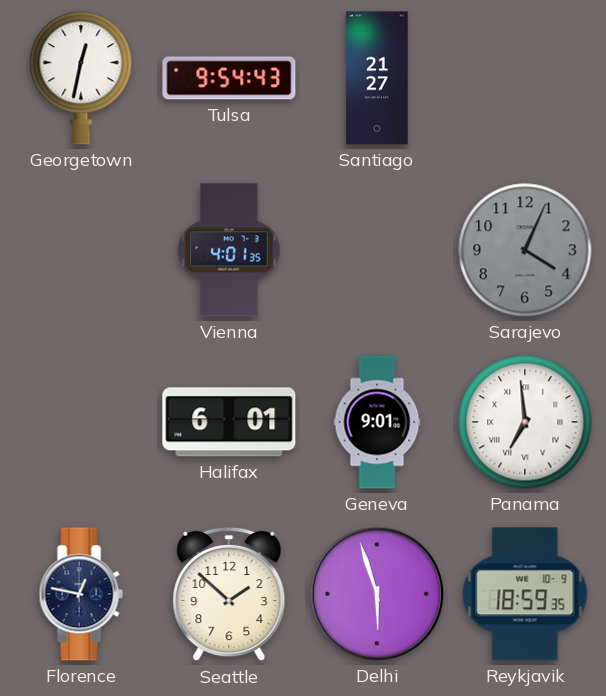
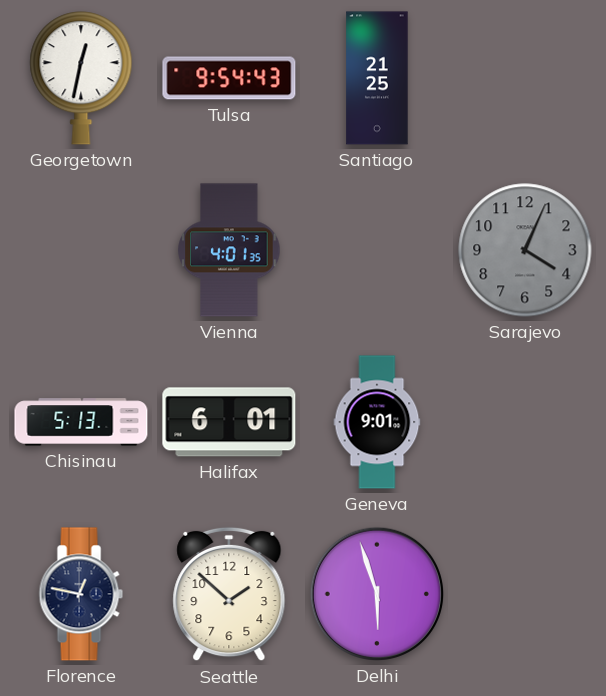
Santiago: 21:27 -> 21:25 (377, 78)
Chisinau: none -> 5:13 (81, 422)
Panama: 6:59 -> none (525, 422)
Reykjavik: 18:59 -> none (525, 594)
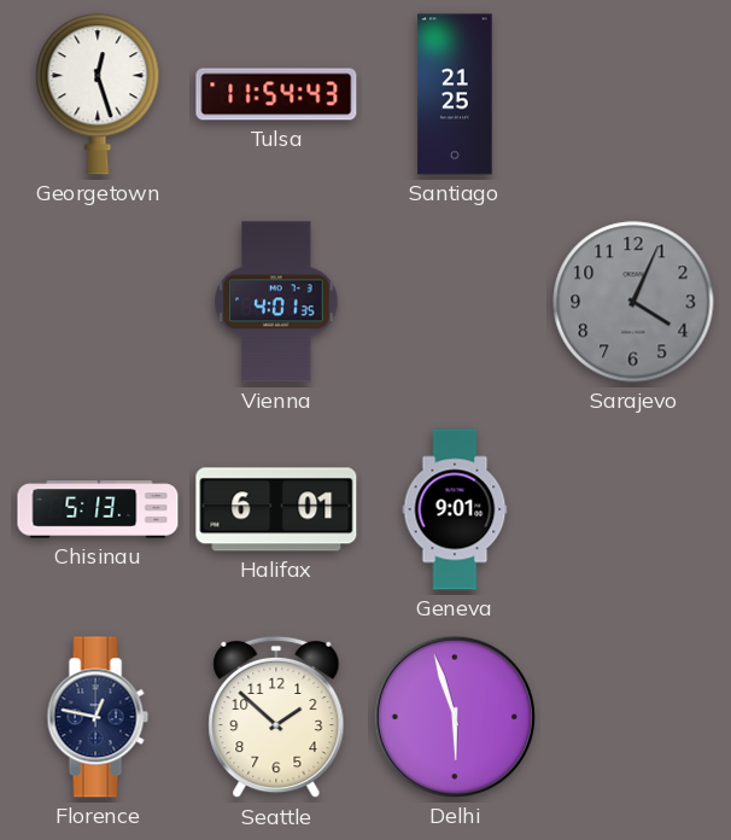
Georgetown: 12:32 -> 12:27 (98, 94)
Tulsa: 9:54 -> 11:54 (276, 94)
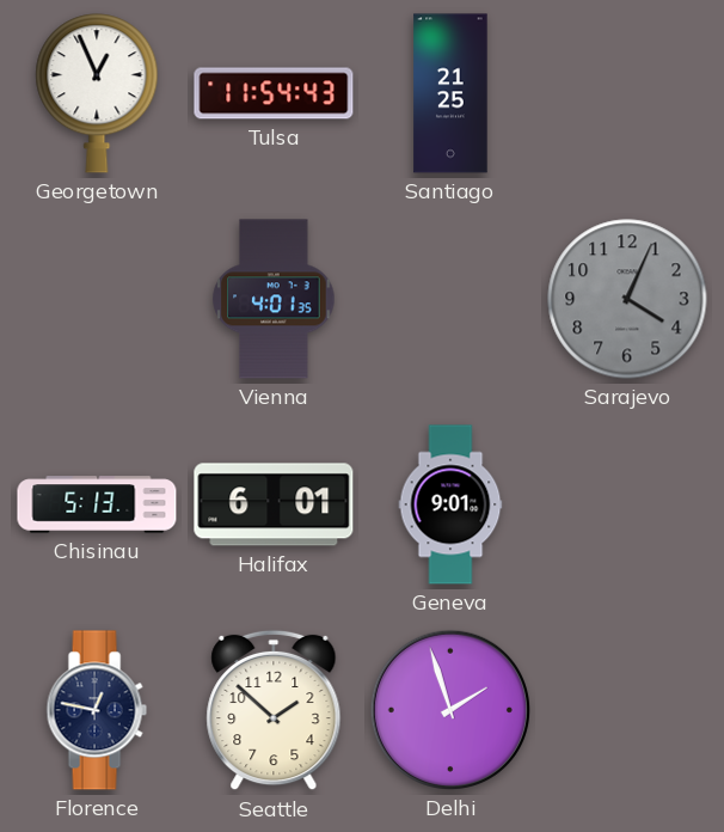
Georgetown: 12:27 -> 12:56 (97, 93)
Delhi: 5:57 -> 1:57 (450, 710)
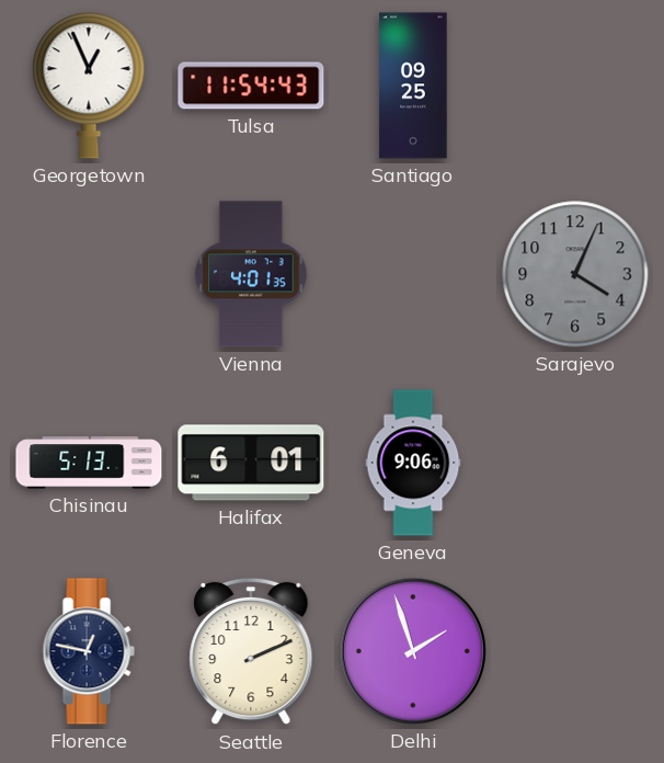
Santiago: 21:25 -> 09:25 (413, 86)
Geneva: 9:01 -> 9:06 (413, 463)
Seattle: 1:52 -> 2:11 (251, 651)
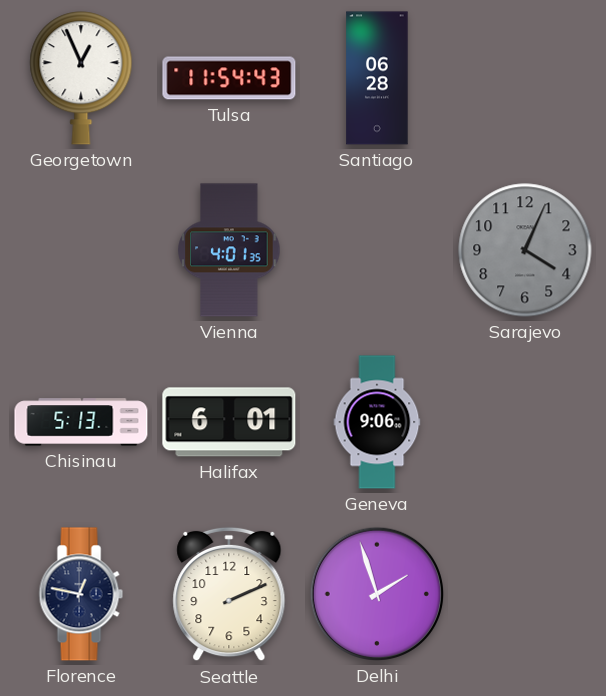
Santiago: 09:25 -> 06:28 (377, 78)
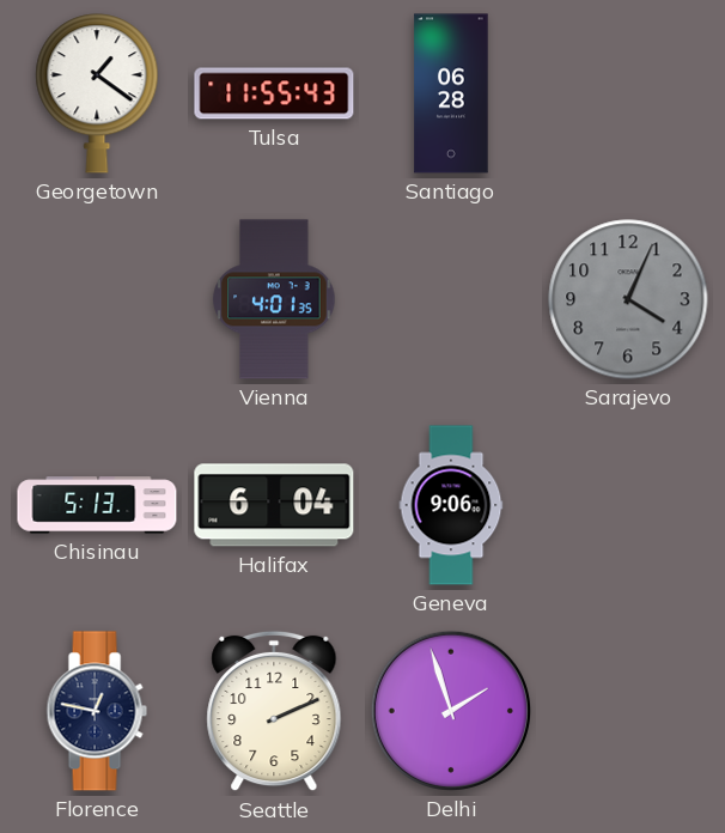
Georgetown: 12:56 -> 1:21 (97, 93)
Tulsa: 11:54 -> 11:55 (274, 93)
Halifax: 6:01 -> 6:04 (274, 505)
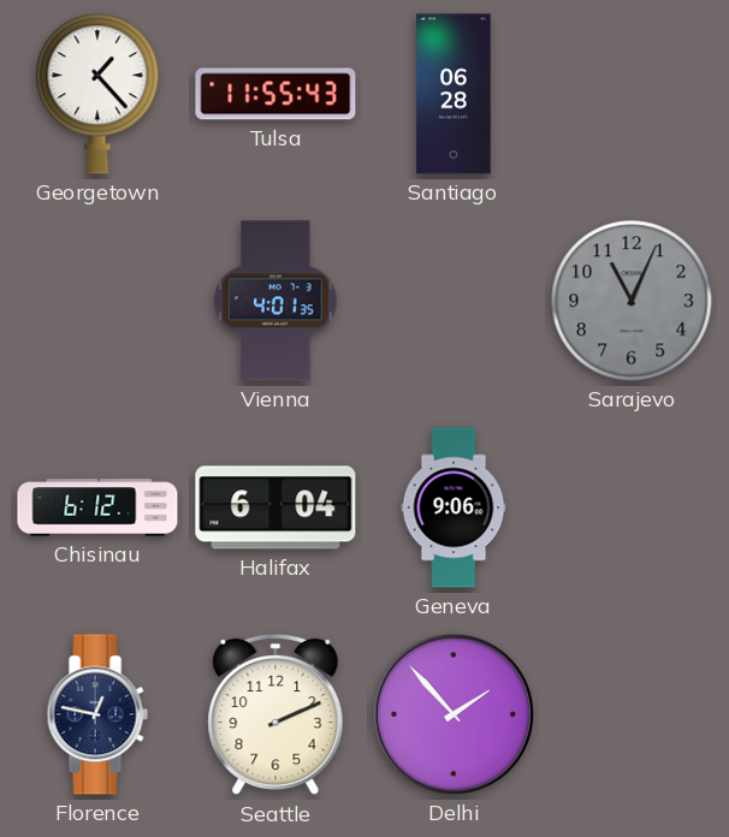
Georgetown: 1:21 -> 1:23 (97, 94)
Sarajevo: 4:04 -> 11:04 (632, 301)
Chisinau: 5:13 -> 6:12 (97, 507)
Delhi: 1:57 -> 1:53 (454, 714)
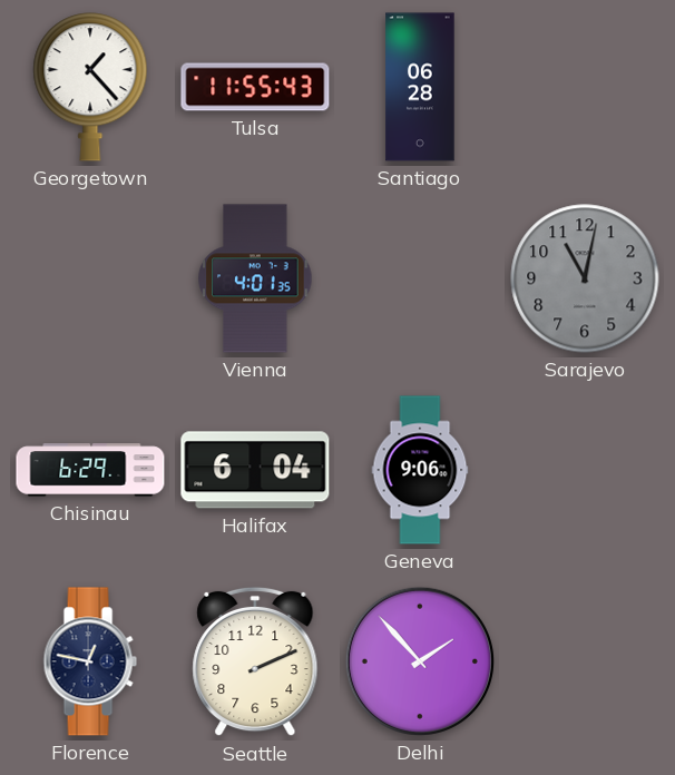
Sarajevo: 11:04 -> 11:02 (585, 278)
Chisinau: 6:12 -> 6:29 (90, 470)
